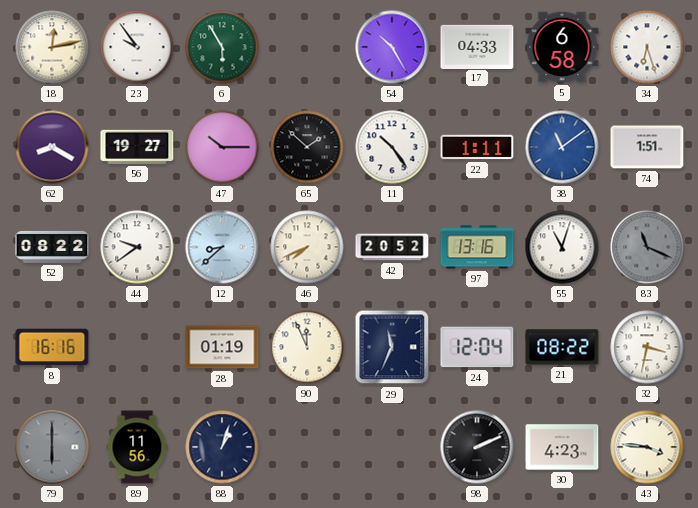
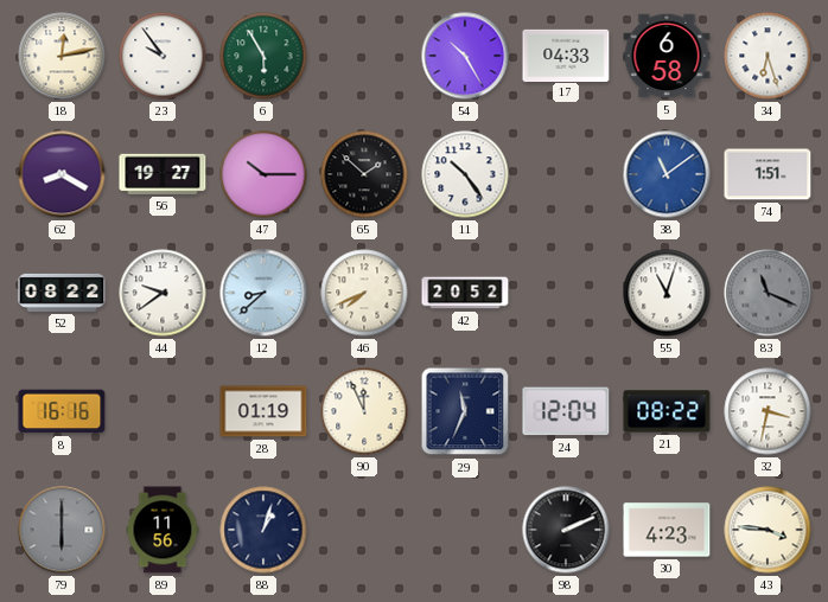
22: 1:11 -> none (477, 147)
97: 13:16 -> none (477, 247)
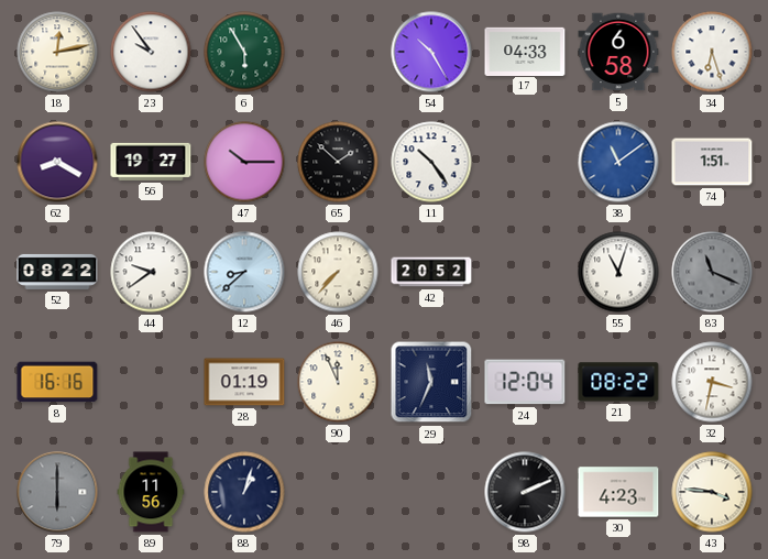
46: 7:41 -> 7:37 (338, 272)
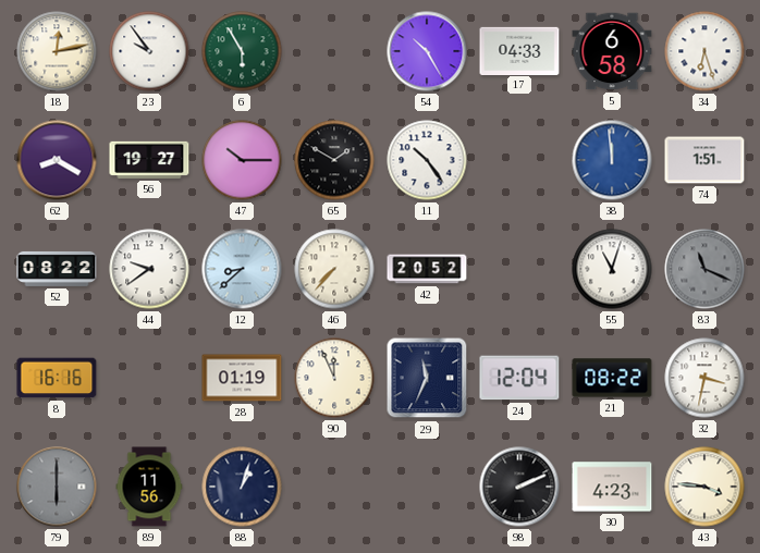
65: 1:52 -> 1:50 (334, 160)
38: 11:09 -> 11:59 (612, 160)
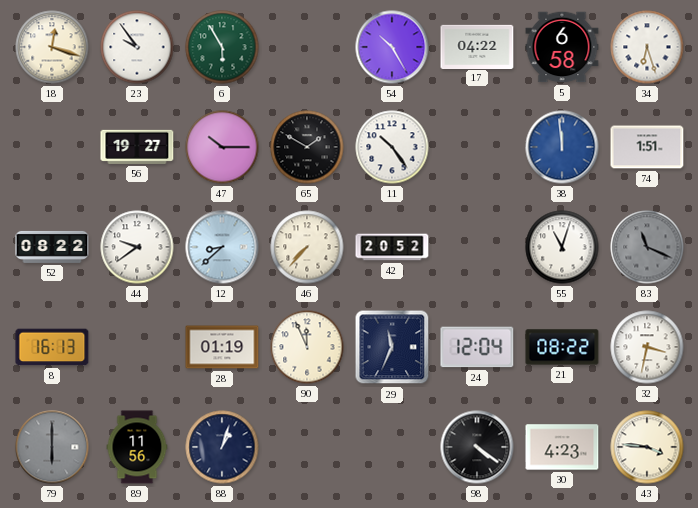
18: 12:13 -> 12:18 (52, 47)
17: 04:33 -> 04:22 (477, 46)
62: 8:20 -> none (57, 160)
8: 16:16 -> 16:13 (52, 347)
98: 2:11 -> 4:21 (477, 447)
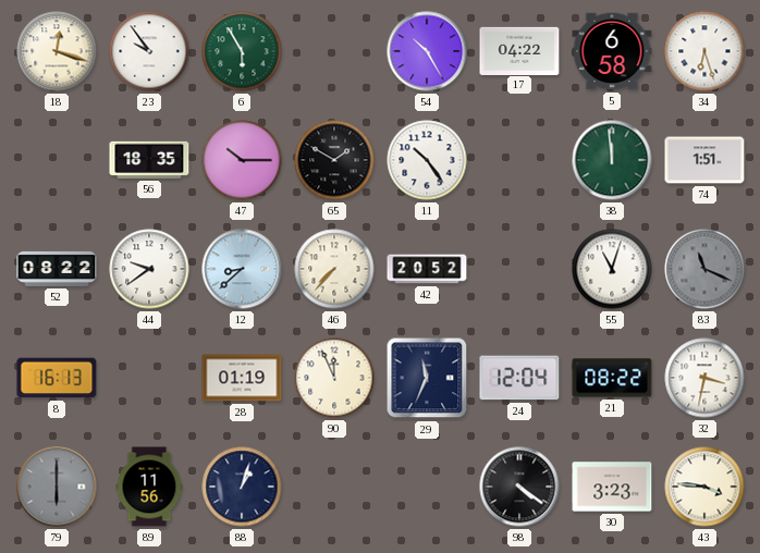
56: 19:27 -> 18:35 (149, 160)
38 dial: blue -> green (612, 160)
30: 4:23 -> 3:23 (612, 487)
